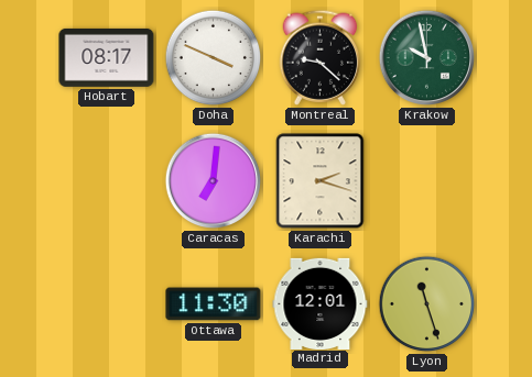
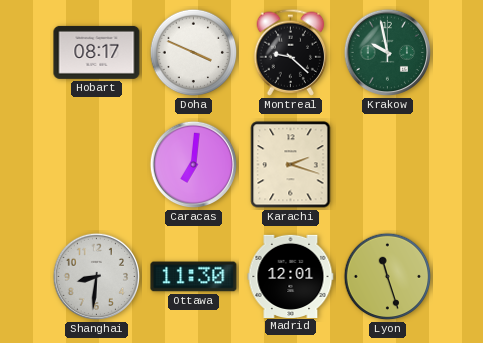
Shanghai: none -> 8:31 (97, 277)
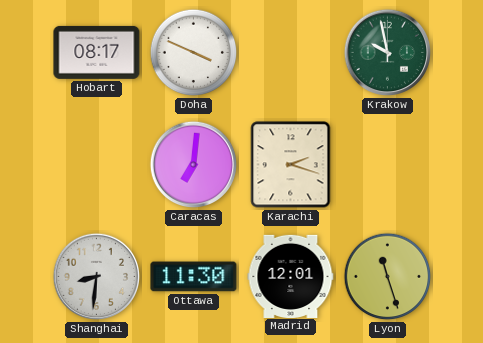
Montreal: 9:22 -> none (291, 52)
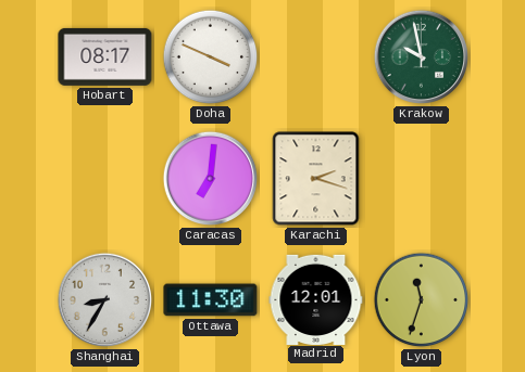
Shanghai: 8:31 -> 8:35 (105, 300)
Lyon: 11:27 -> 11:33 (422, 300)
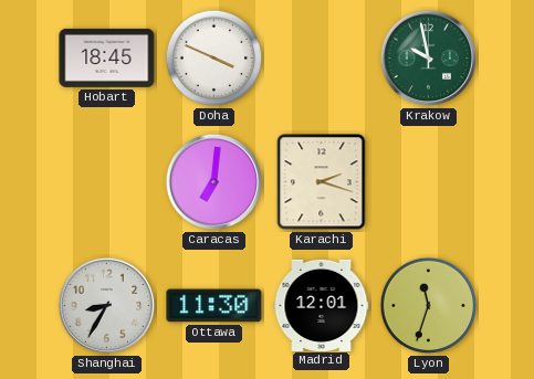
Hobart: 08:17 -> 18:45 (107, 57)
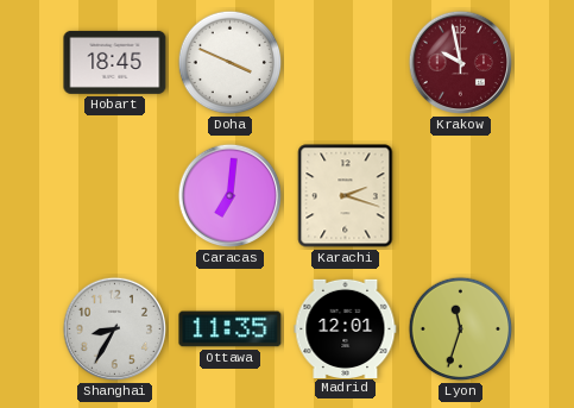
Krakow dial: green -> burgundy (461, 63)
Ottawa: 11:30 -> 11:35 (231, 329)
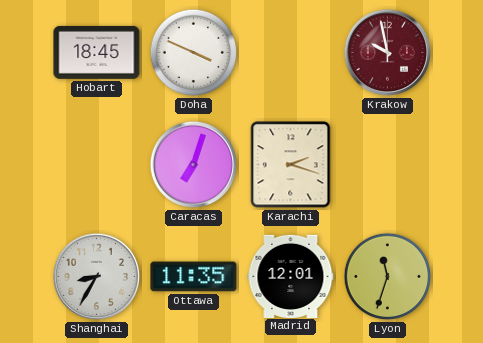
Caracas: 7:01 -> 7:03 (194, 165)
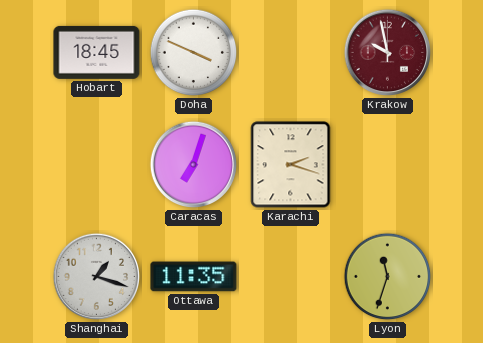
Shanghai: 8:35 -> 1:18 (97, 277)
Madrid: 12:01 -> none (291, 276)
